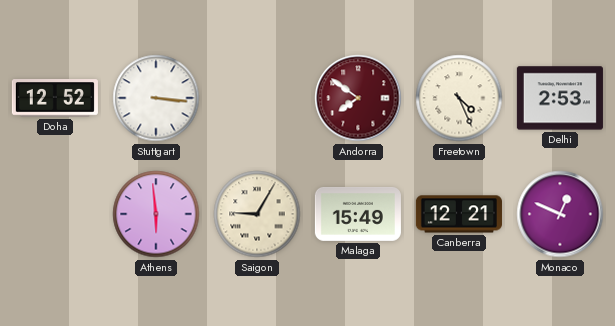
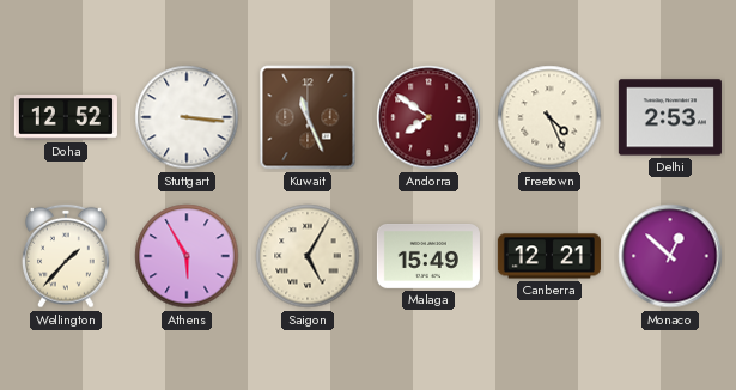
Kuwait: none -> 11:26 (308, 117)
Wellington: none -> 1:37 (66, 256)
Athens: 5:59 -> 5:55 (187, 256)
Saigon: 9:05 -> 5:05 (308, 256)
Monaco: 12:49 -> 12:52 (670, 256)
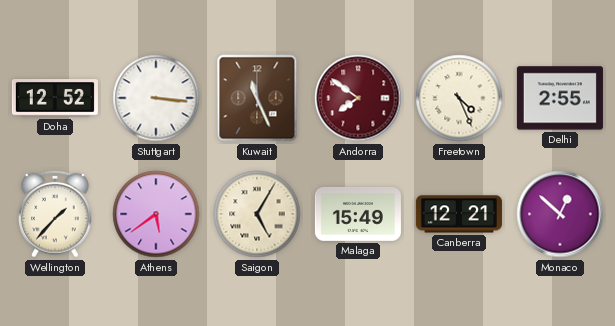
Delhi: 2:53 -> 2:55 (560, 98)
Athens: 5:55 -> 5:39 (156, 214)
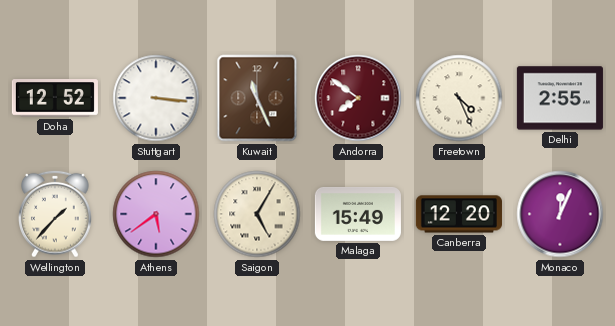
Canberra: 12:21 -> 12:20 (459, 214)
Monaco: 12:52 -> 12:04 (560, 214)
